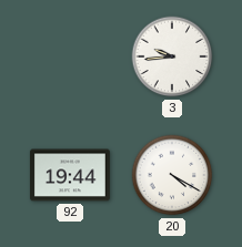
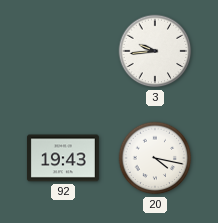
92: 19:44 -> 19:43 (63, 158)
20: 4:20 -> 4:17 (155, 158)
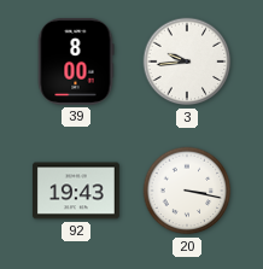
39: none -> 8:00 (76, 62)
20: 4:17 -> 3:17 (187, 191)
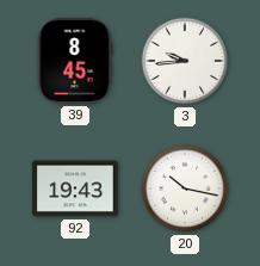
39: 8:00 -> 8:45 (75, 61)
20: 3:17 -> 10:17 (185, 188)
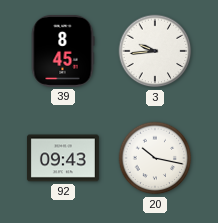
92: 19:43 -> 09:43 (63, 158)
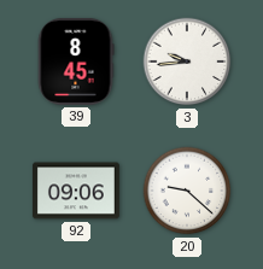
92: 09:43 -> 09:06 (76, 191)
20: 10:17 -> 9:22 (187, 191)
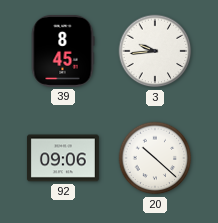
20: 9:22 -> 10:22 (155, 158)
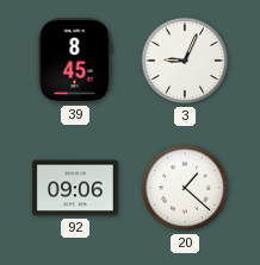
3: 9:44 -> 9:04 (185, 61)
20: 10:22 -> 1:22 (185, 188)
